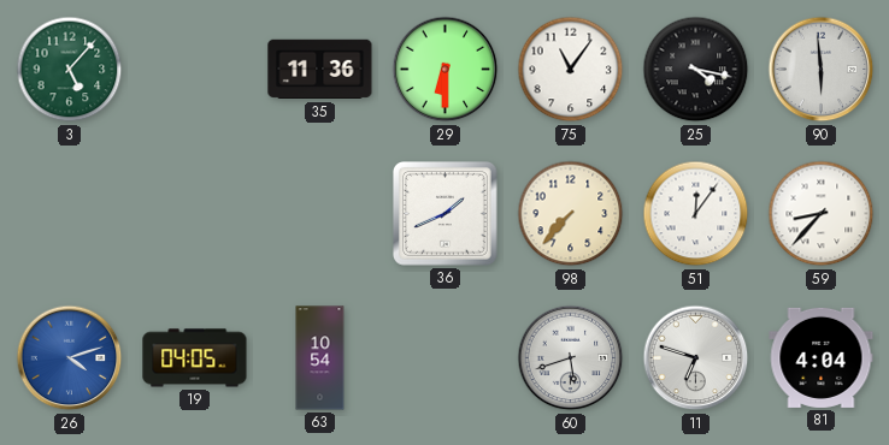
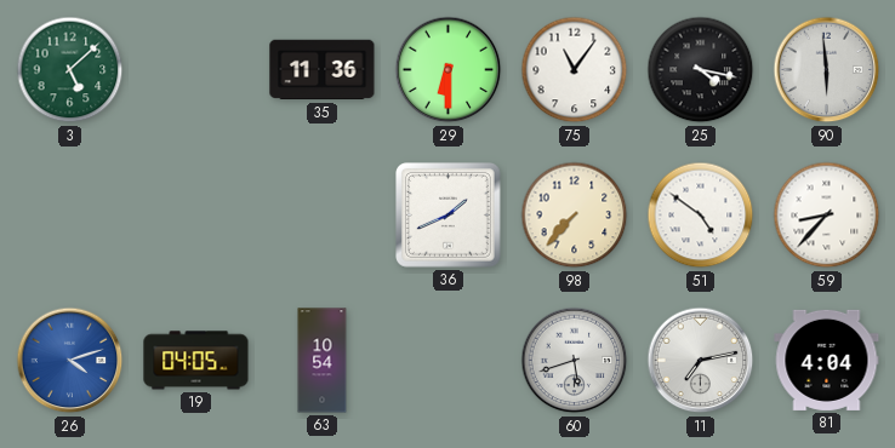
3: 5:07 -> 5:08 (70, 70)
51: 12:06 -> 4:51 (701, 216)
11: 6:48 -> 7:13 (701, 361)
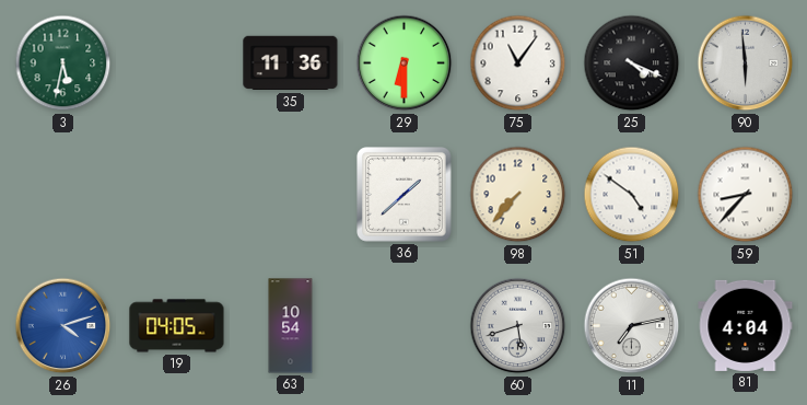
3: 5:08 -> 5:32 (63, 63)
25: 4:17 -> 4:19 (632, 63)
36: 1:41 -> 1:38 (405, 195)
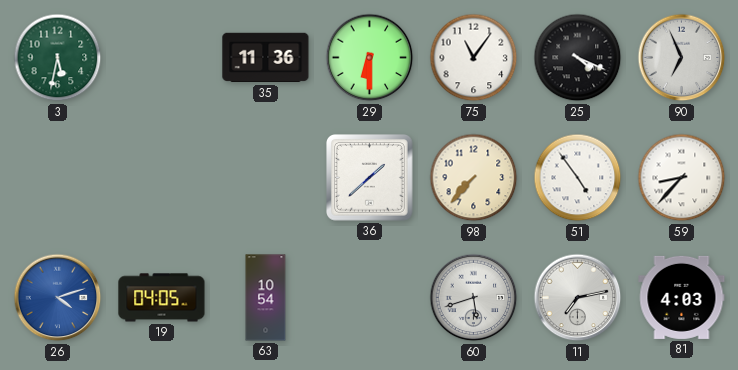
90: 5:59 -> 6:56 (682, 58)
51: 4:51 -> 4:54 (578, 178)
81: 4:04 -> 4:03 (682, 297)
